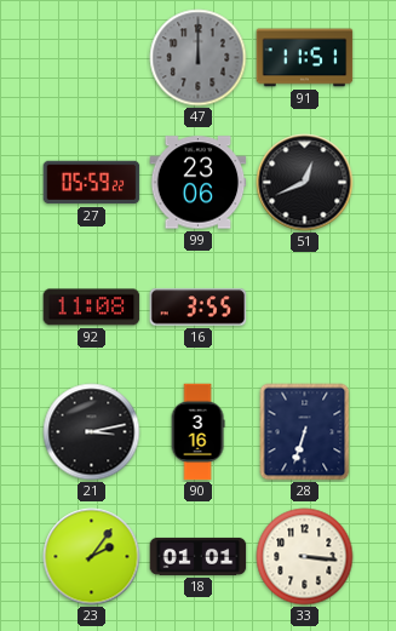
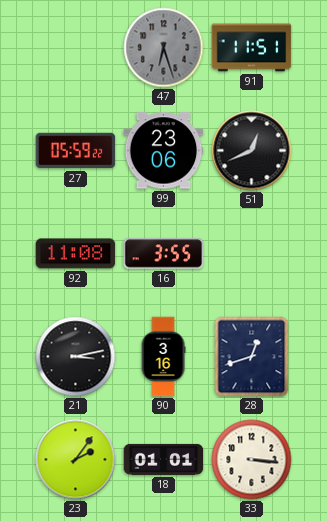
47: 12:00 -> 6:27 (164, 48)
28: 6:33 -> 12:42 (252, 357)
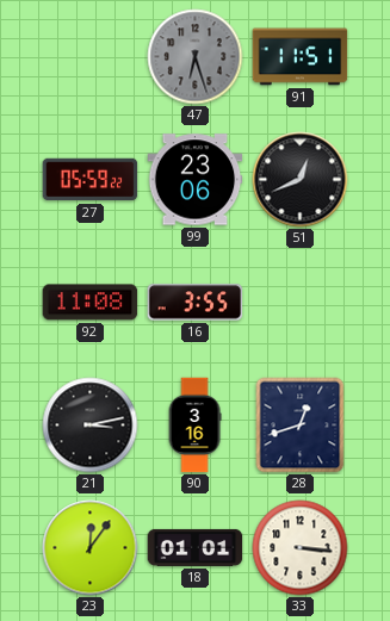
23: 2:06 -> 12:06 (91, 548)
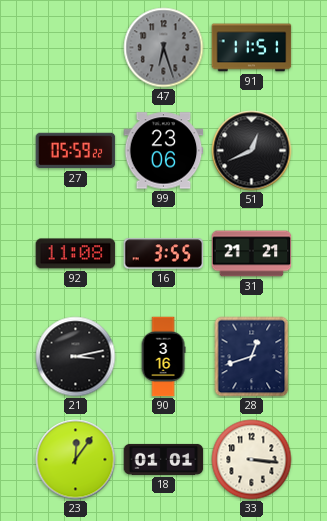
31: none -> 21:21 (252, 254)
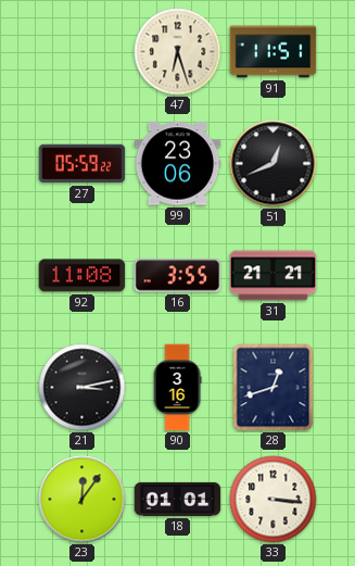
47 dial: grey -> cream (178, 52)
